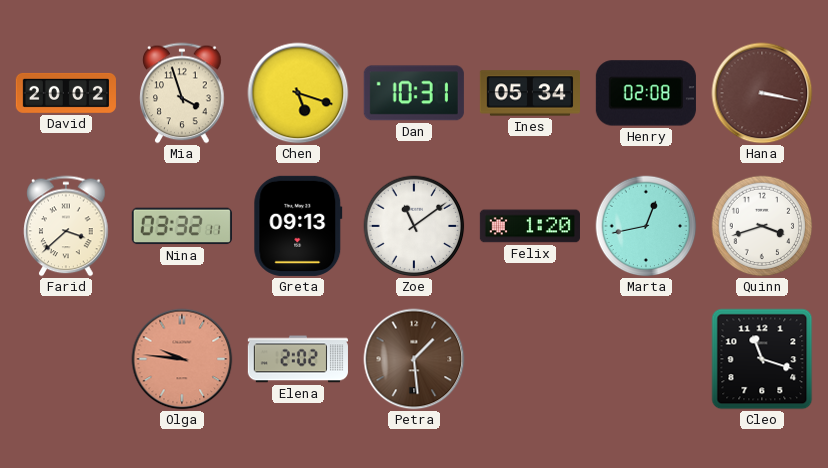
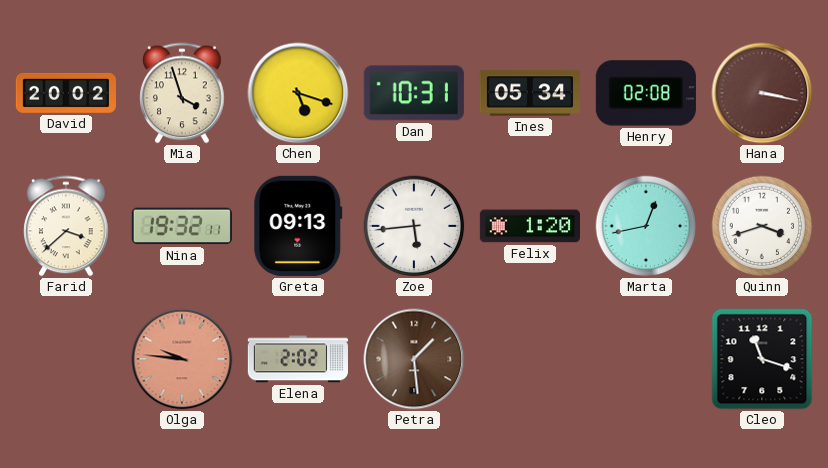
Nina: 03:32 -> 19:32 (182, 226)
Zoe: 11:09 -> 5:44 (414, 226)
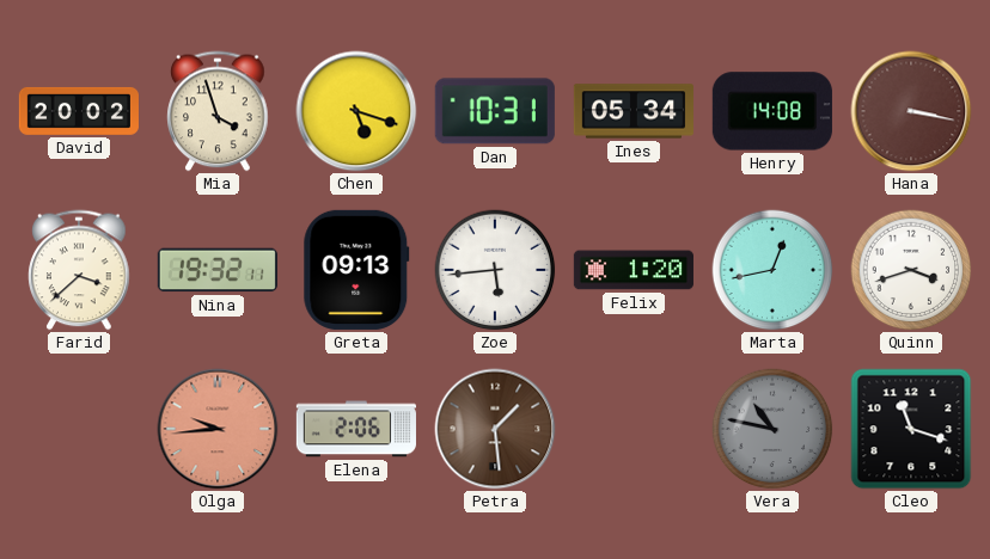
Henry: 02:08 -> 14:08 (772, 111)
Olga: 9:46 -> 9:44 (218, 429)
Elena: 2:02 -> 2:06 (356, 429)
Vera: none -> 10:47 (772, 429)
